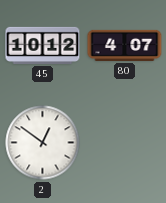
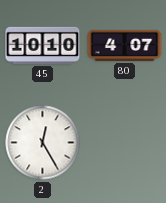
45: 10:12 -> 10:10 (43, 45)
2: 12:51 -> 12:25 (43, 143)
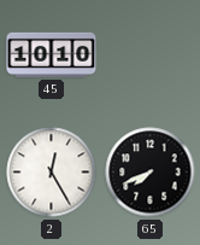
80: 4:07 -> none (125, 45)
65: none -> 7:41 (151, 173)
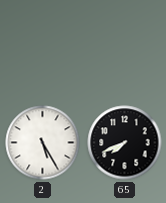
45: 10:10 -> none (52, 54)
2: 12:25 -> 5:25 (43, 143)
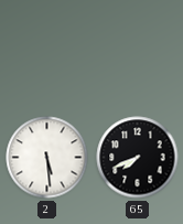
2: 5:25 -> 5:29 (47, 158)
